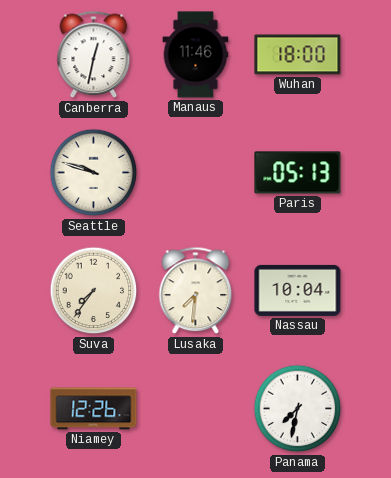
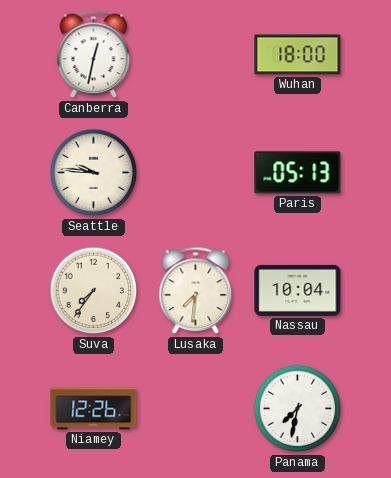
Manaus: 11:46 -> none (196, 55)
Seattle: 9:48 -> 9:46 (94, 173)
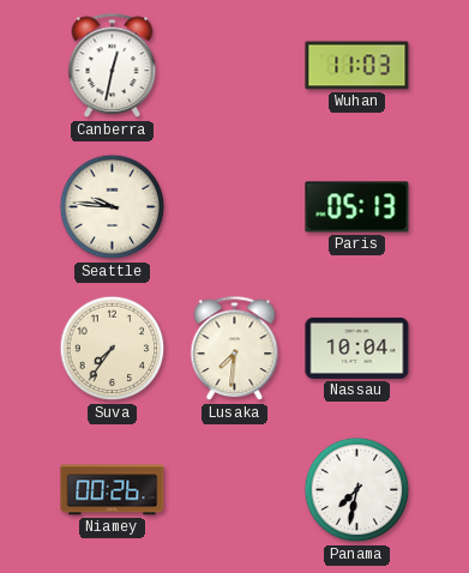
Wuhan: 18:00 -> 11:03 (357, 66)
Niamey: 12:26 -> 00:26 (113, 490)
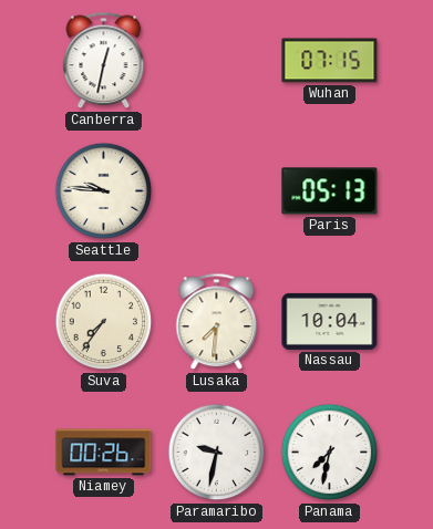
Wuhan: 11:03 -> 07:15 (330, 61)
Paramaribo: none -> 9:32 (217, 453)
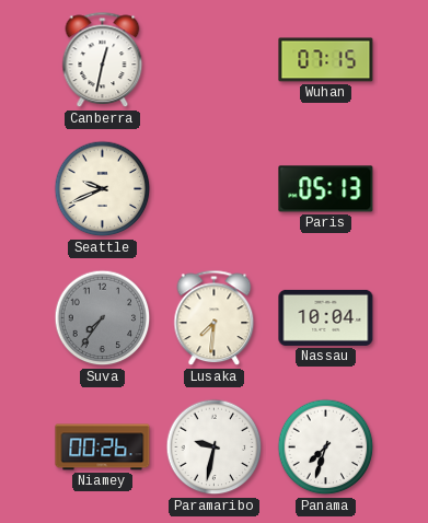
Seattle: 9:46 -> 9:41 (103, 189)
Suva dial: cream -> grey (103, 318)
Panama: 7:32 -> 7:33 (326, 448)
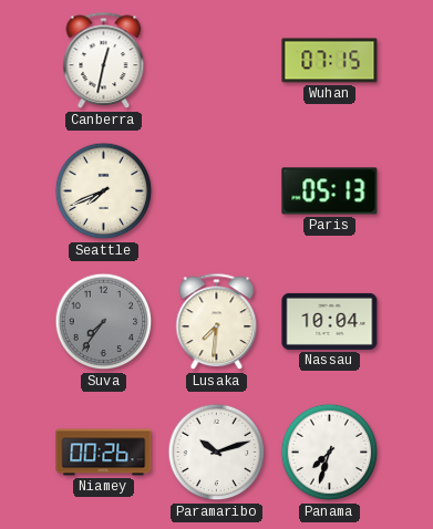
Seattle: 9:41 -> 7:41 (104, 191)
Paramaribo: 9:32 -> 10:12 (217, 453)
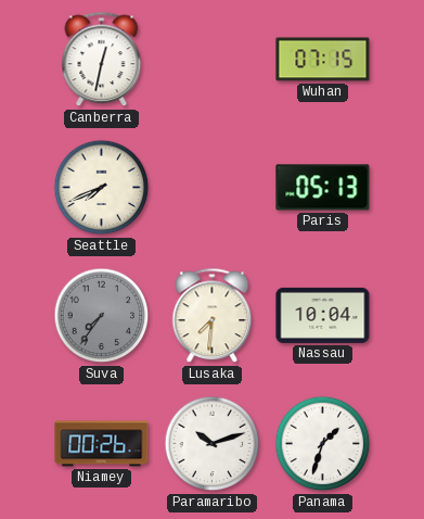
Panama: 7:33 -> 1:33 (323, 444)
